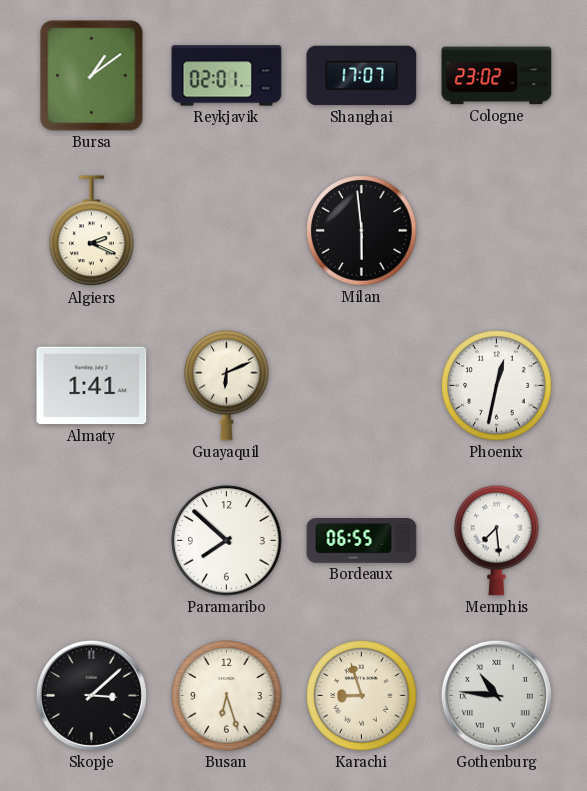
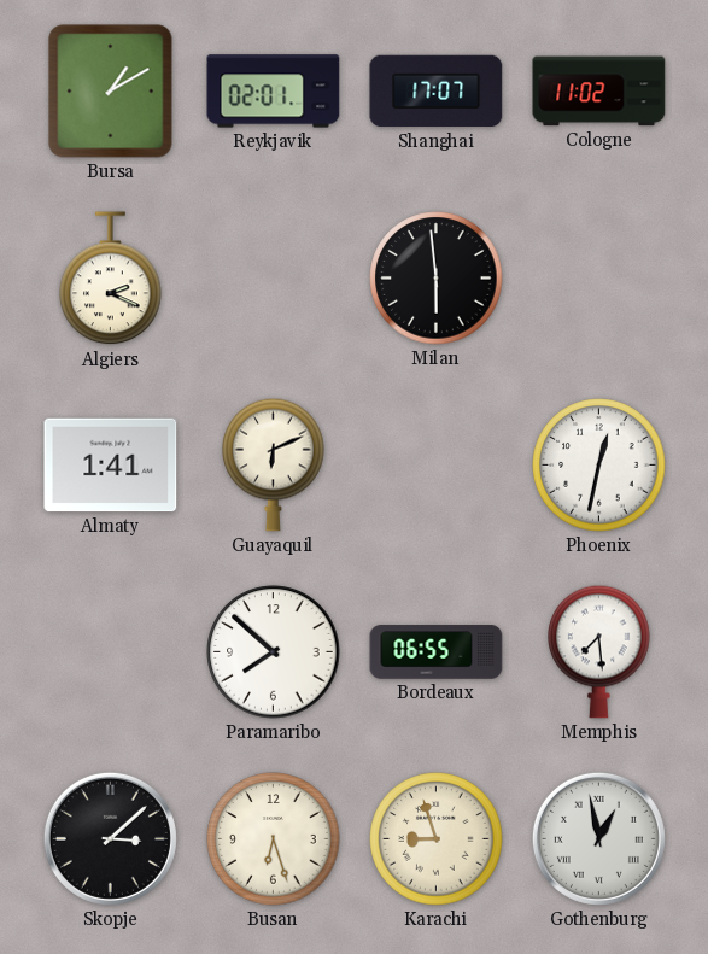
Bursa: 1:09 -> 1:10 (111, 92)
Cologne: 23:02 -> 11:02 (599, 92)
Gothenburg: 10:46 -> 12:58 (598, 838)
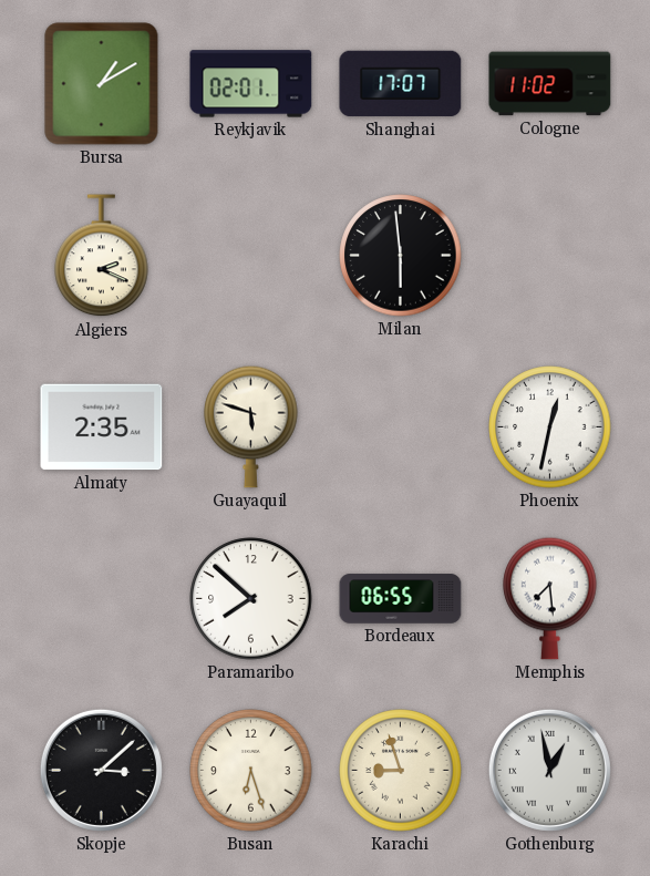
Almaty: 1:41 -> 2:35 (102, 427)
Guayaquil: 6:11 -> 5:48 (251, 426)
